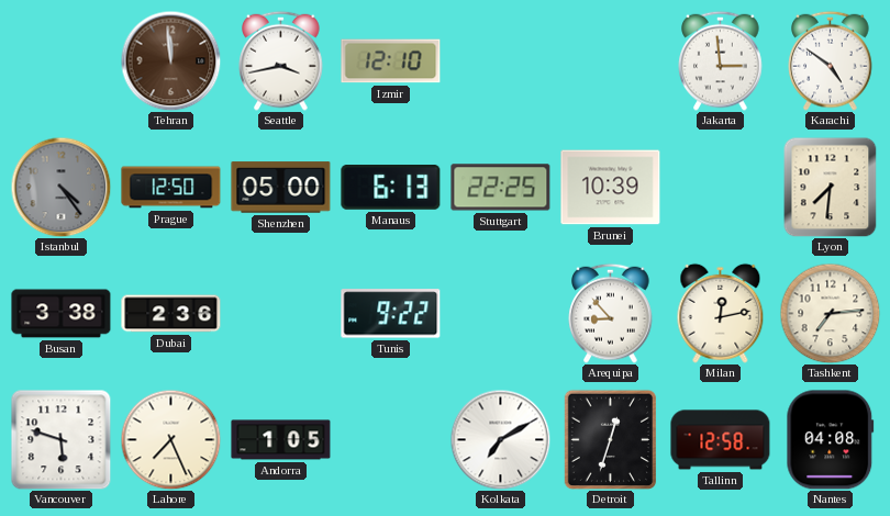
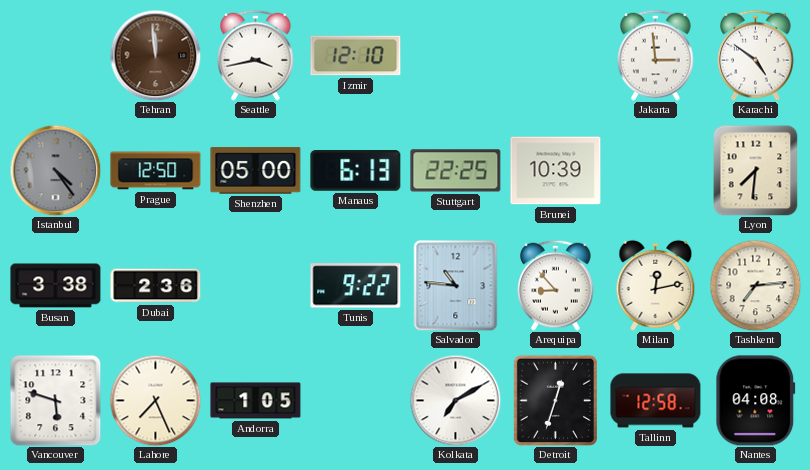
Salvador: none -> 10:46 (456, 286)
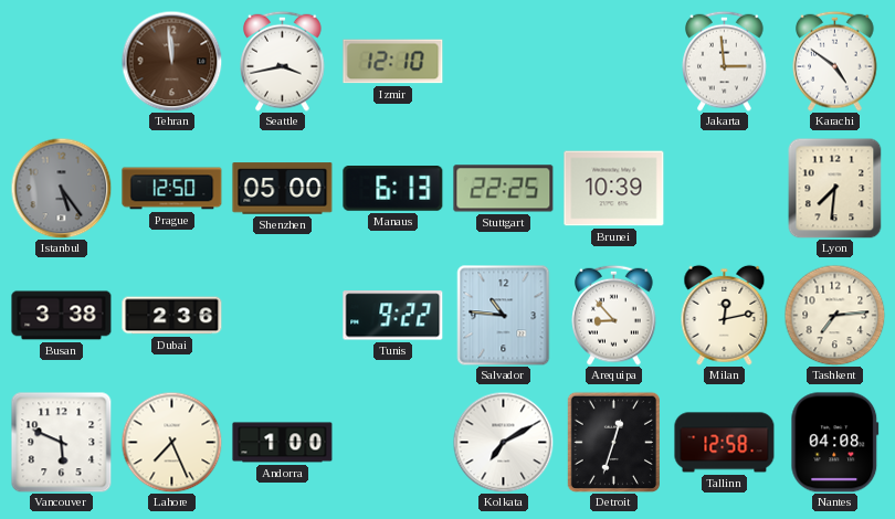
Istanbul: 4:24 -> 5:24 (61, 188)
Vancouver: 5:48 -> 5:49 (62, 443)
Andorra: 1:05 -> 1:00 (283, 443)
